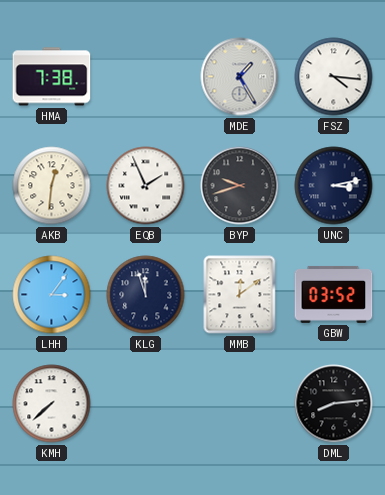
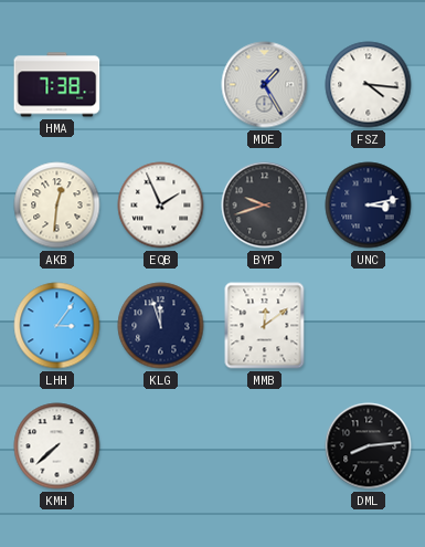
GBW: 03:52 -> none (334, 294)
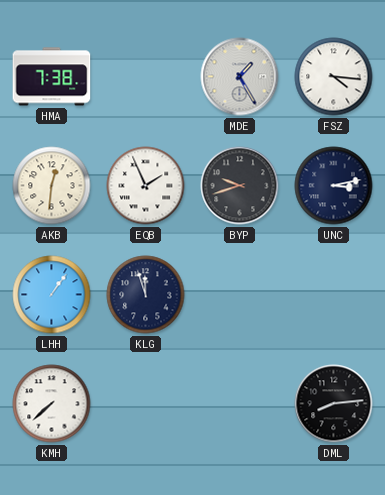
LHH: 3:06 -> 1:06 (52, 295)
MMB: 12:09 -> none (265, 326)
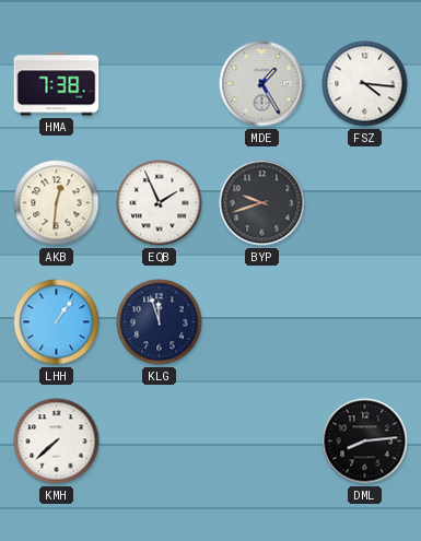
UNC: 3:13 -> none (334, 186)
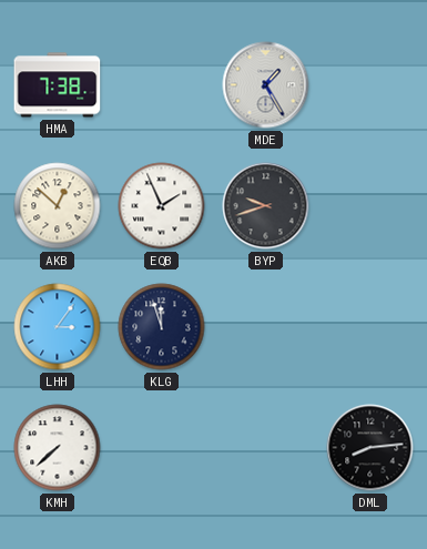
FSZ: 4:16 -> none (365, 84)
AKB: 12:31 -> 12:52 (58, 206)
LHH: 1:06 -> 3:06 (58, 327)
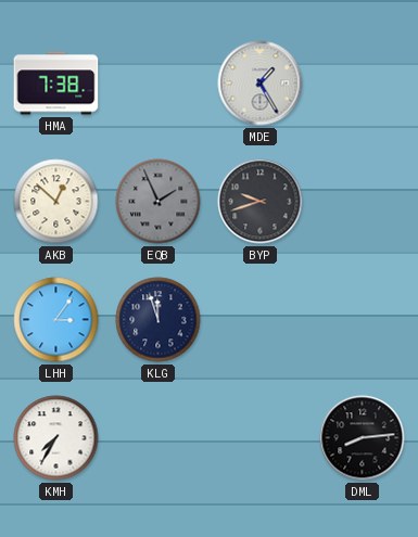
EQB dial: white -> grey (159, 202)
KMH: 7:38 -> 7:35 (56, 438)
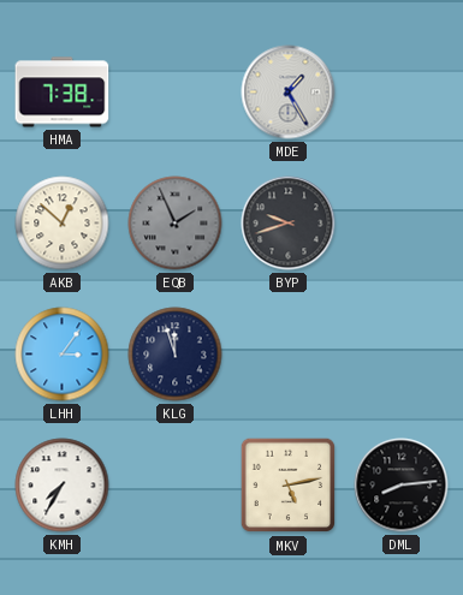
MKV: none -> 5:13 (289, 486)
